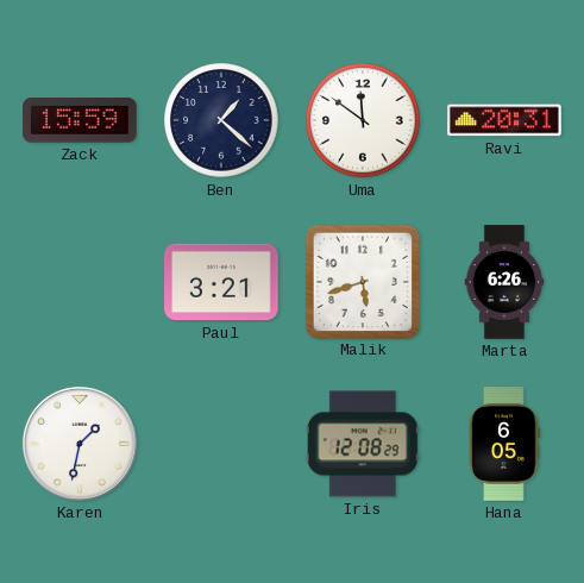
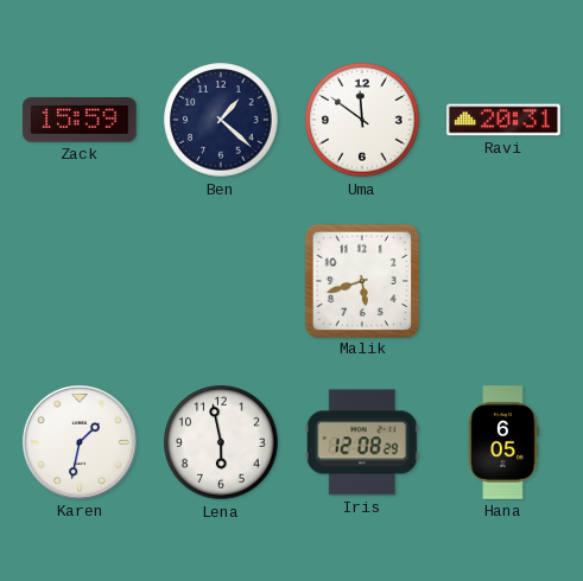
Paul: 3:21 -> none (221, 282)
Marta: 6:26 -> none (504, 282)
Lena: none -> 5:58 (221, 442)
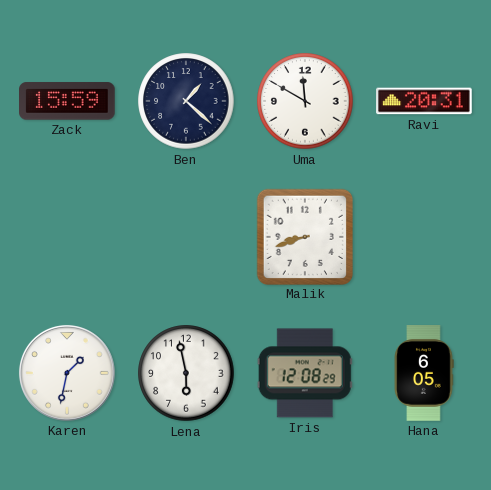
Uma: 11:51 -> 11:50 (305, 101)
Malik: 5:42 -> 8:42 (304, 236)
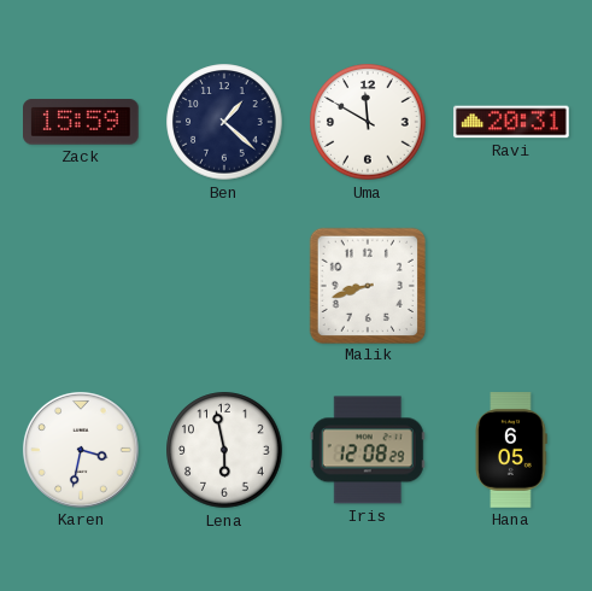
Karen: 1:32 -> 3:32 (81, 450)
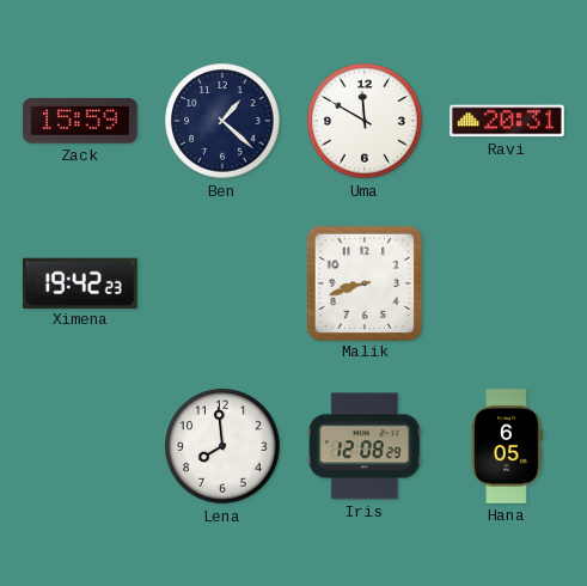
Ximena: none -> 19:42 (81, 282)
Karen: 3:32 -> none (81, 450)
Lena: 5:58 -> 7:59 (222, 446)
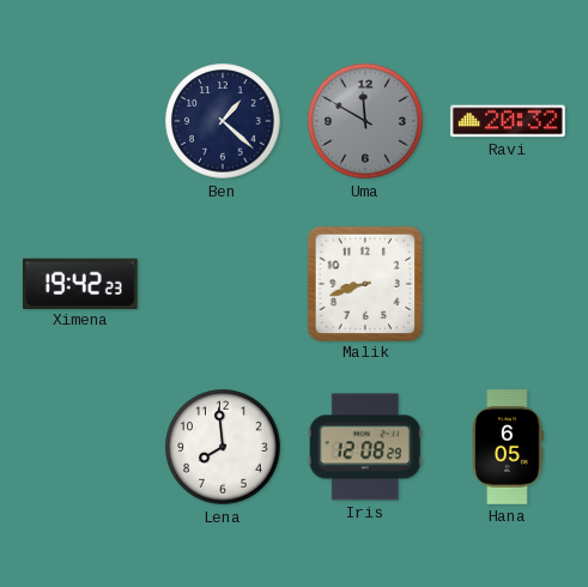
Zack: 15:59 -> none (81, 121)
Uma dial: white -> grey (365, 121)
Ravi: 20:31 -> 20:32 (508, 121)
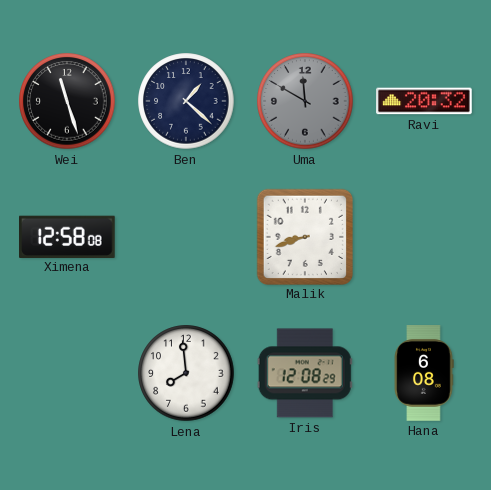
Wei: none -> 11:27 (67, 101)
Ximena: 19:42 -> 12:58 (68, 236)
Hana: 6:05 -> 6:08 (424, 373)
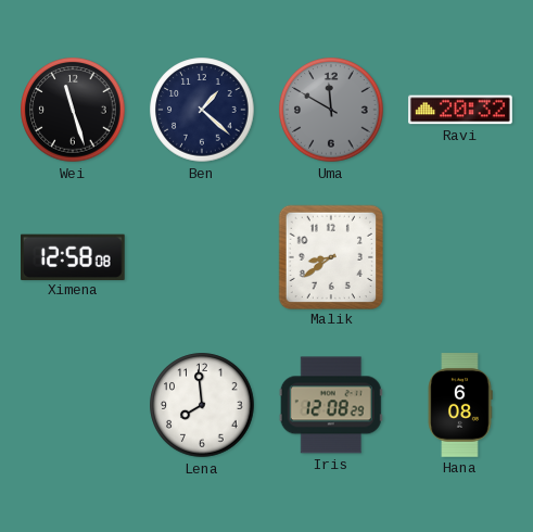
Malik: 8:42 -> 8:39 (330, 256)
